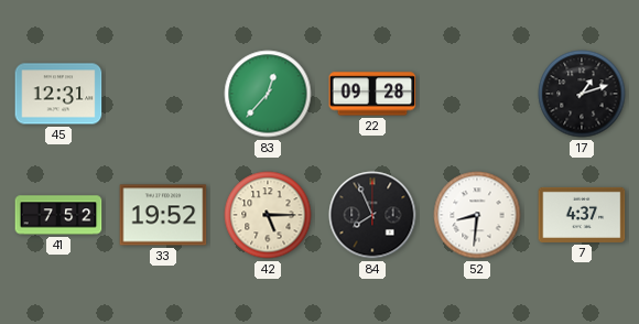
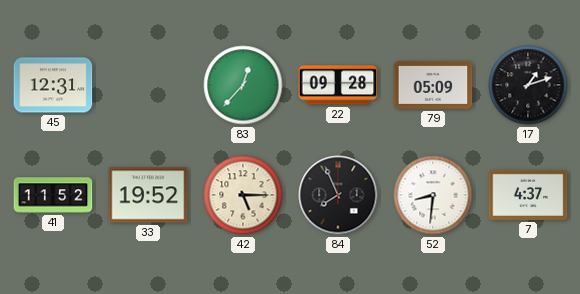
79: none -> 05:09 (433, 85)
41: 7:52 -> 11:52 (53, 195)
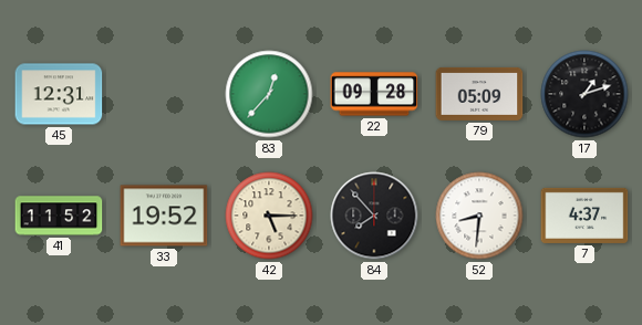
84: 7:56 -> 7:53 (374, 216)
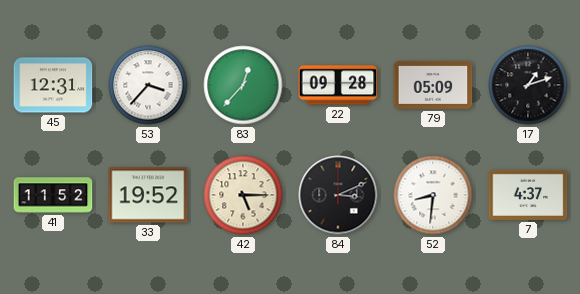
53: none -> 3:37 (148, 85)
84: 7:53 -> 3:11 (338, 195)
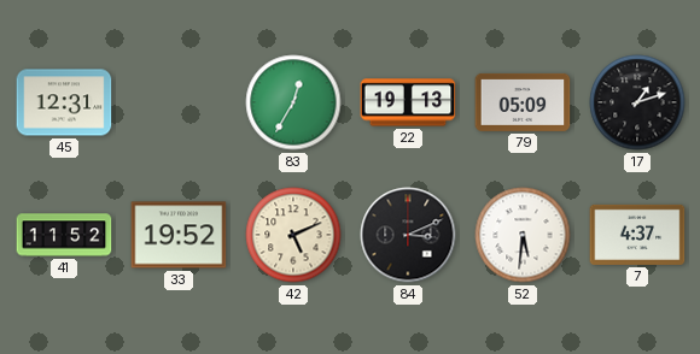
53: 3:37 -> none (148, 85)
83: 12:37 -> 12:35 (293, 102)
22: 09:28 -> 19:13 (408, 102)
42: 5:15 -> 5:11 (293, 235)
52: 8:31 -> 5:31 (523, 235)
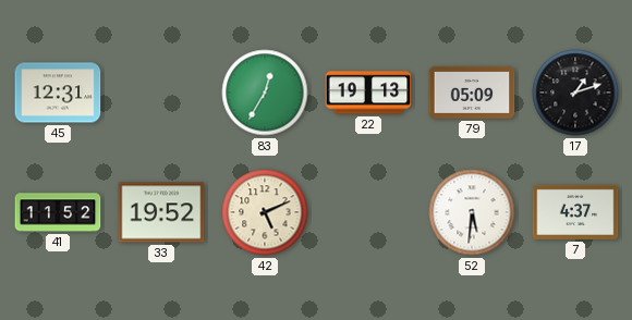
84: 3:11 -> none (408, 235)
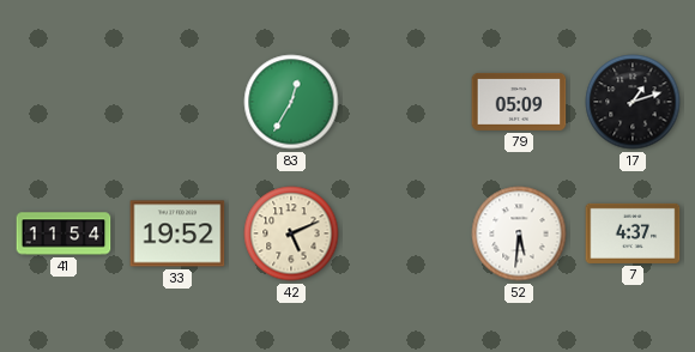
45: 12:31 -> none (58, 93)
22: 19:13 -> none (368, 93)
41: 11:52 -> 11:54 (64, 233)
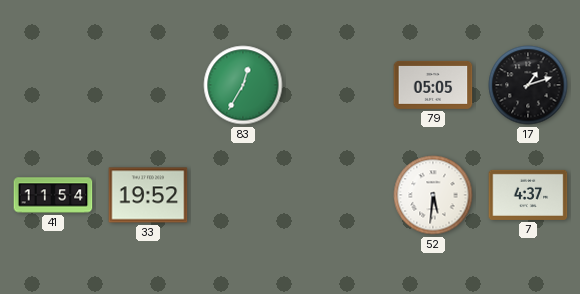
79: 05:09 -> 05:05 (433, 85)
42: 5:11 -> none (291, 233)
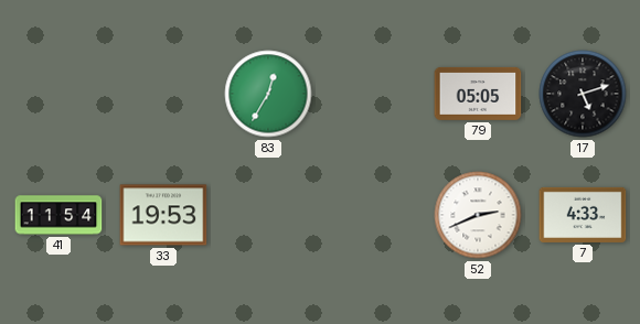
17: 1:12 -> 5:12 (583, 94)
33: 19:52 -> 19:53 (163, 215)
52: 5:31 -> 2:41 (478, 215)
7: 4:37 -> 4:33 (583, 215)
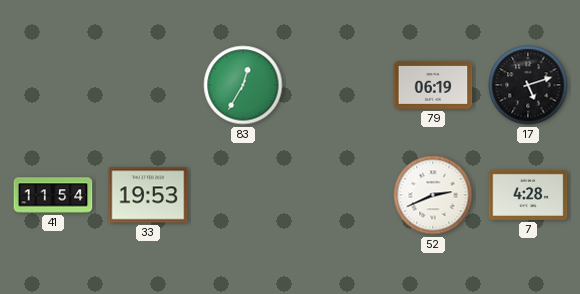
79: 05:05 -> 06:19 (433, 85)
7: 4:33 -> 4:28 (528, 195)
